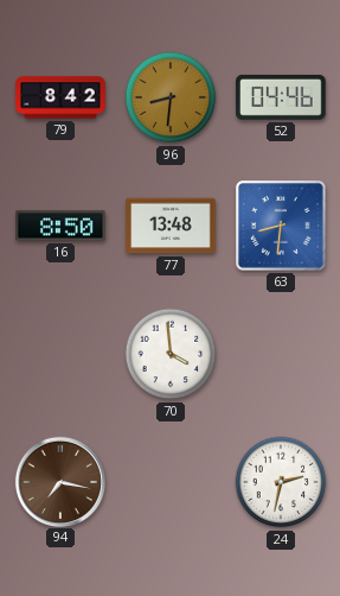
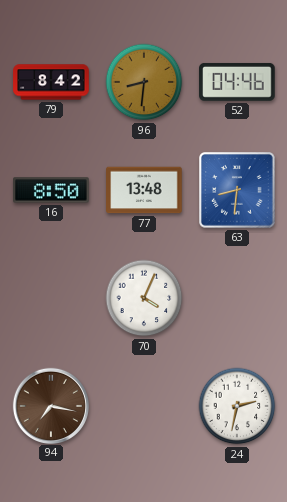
70: 3:59 -> 4:04 (144, 298)
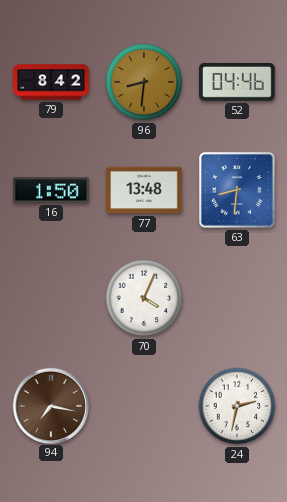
16: 8:50 -> 1:50 (51, 190)
